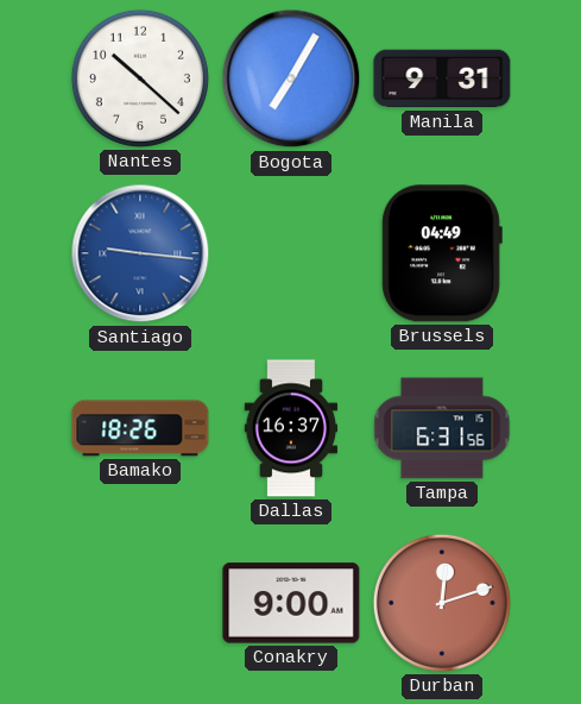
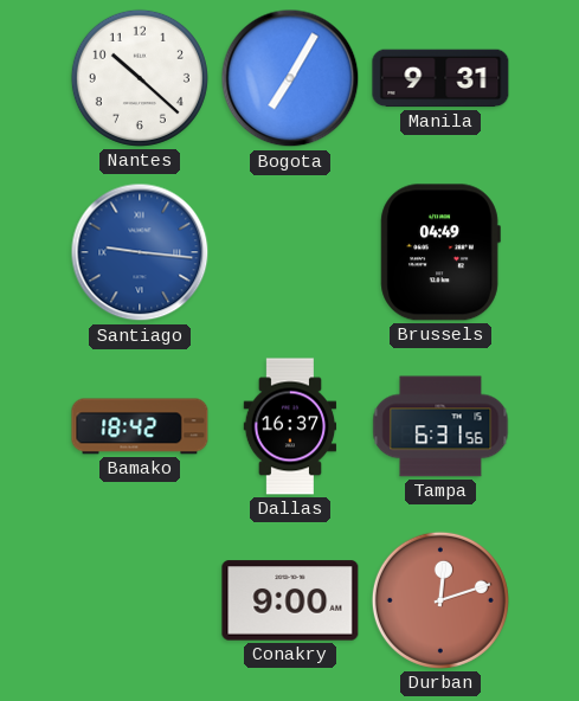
Bamako: 18:26 -> 18:42 (140, 426)
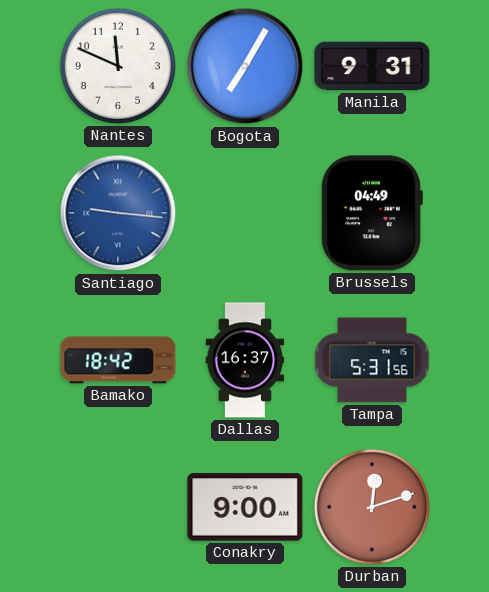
Nantes: 10:22 -> 11:49 (118, 66)
Tampa: 6:31 -> 5:31 (372, 360)
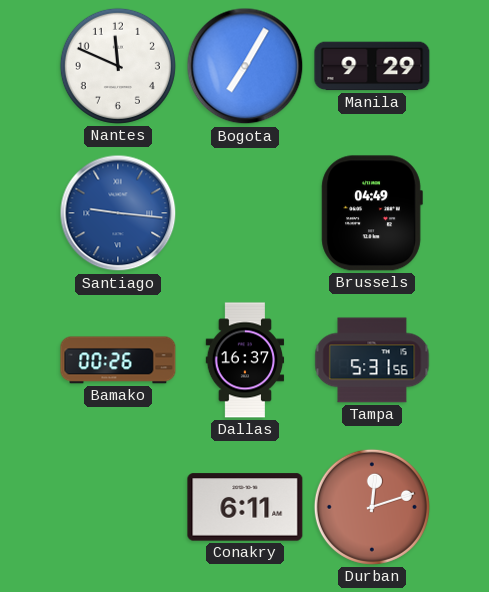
Manila: 9:31 -> 9:29 (372, 66)
Bamako: 18:42 -> 00:26 (118, 360)
Conakry: 9:00 -> 6:11 (245, 507)
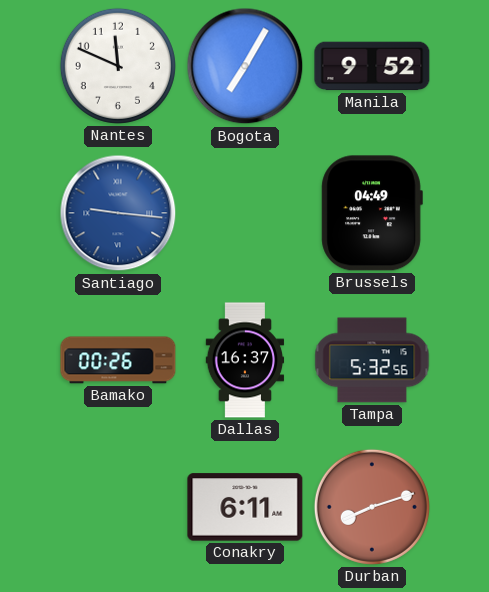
Manila: 9:29 -> 9:52 (372, 66)
Tampa: 5:31 -> 5:32 (372, 360)
Durban: 12:12 -> 8:12 (372, 507)
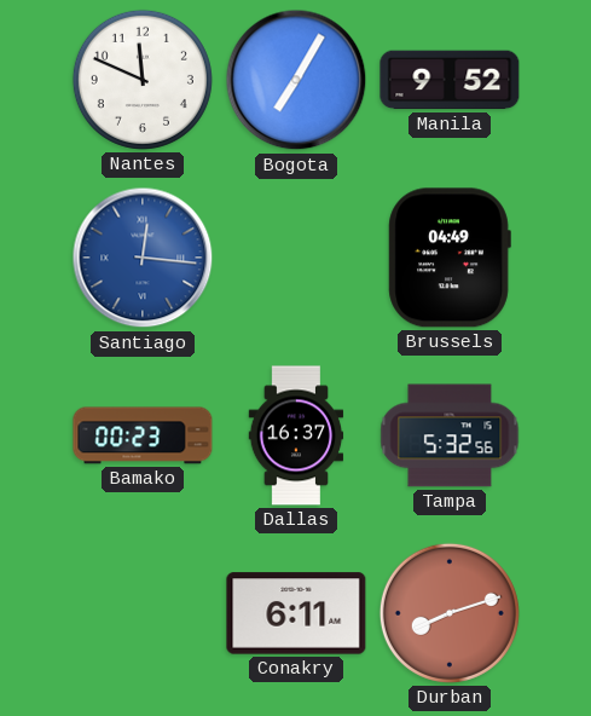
Santiago: 9:16 -> 12:16 (143, 258)
Bamako: 00:26 -> 00:23 (143, 435)
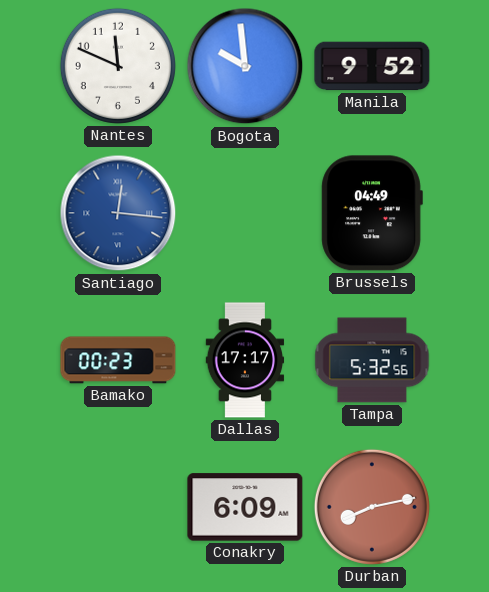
Bogota: 7:05 -> 9:59 (245, 66)
Dallas: 16:37 -> 17:17 (245, 360)
Conakry: 6:11 -> 6:09 (245, 507)
Durban: 8:12 -> 8:13 (372, 507)
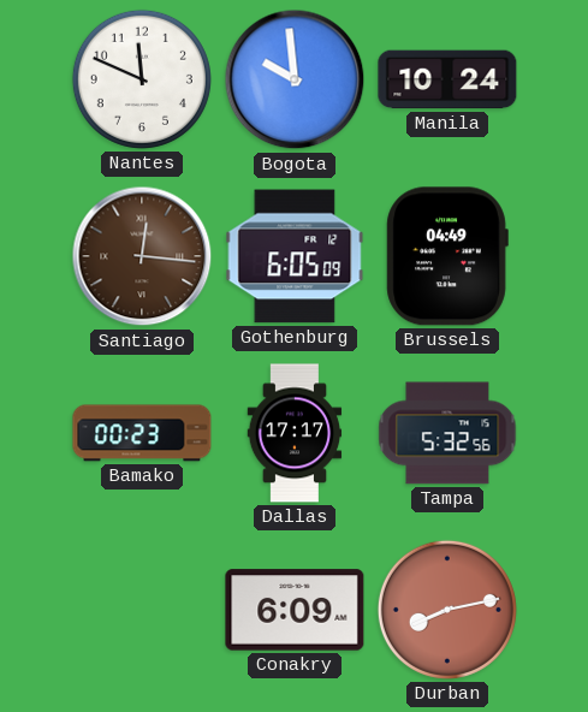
Manila: 9:52 -> 10:24 (447, 79)
Santiago dial: blue -> brown (142, 256)
Gothenburg: none -> 6:05 (295, 256)
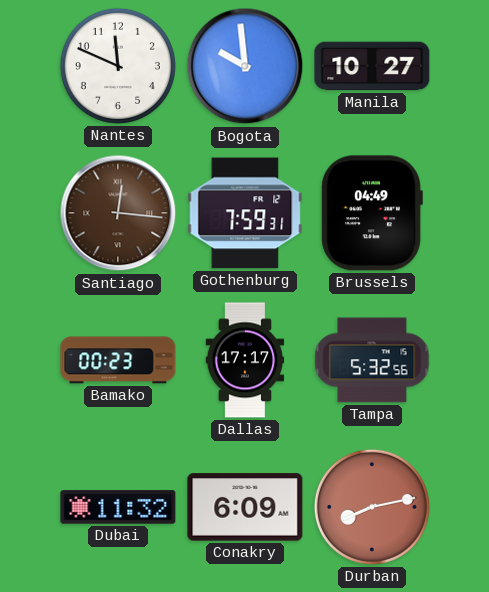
Manila: 10:24 -> 10:27 (372, 66)
Gothenburg: 6:05 -> 7:59 (245, 213)
Dubai: none -> 11:32 (118, 507)
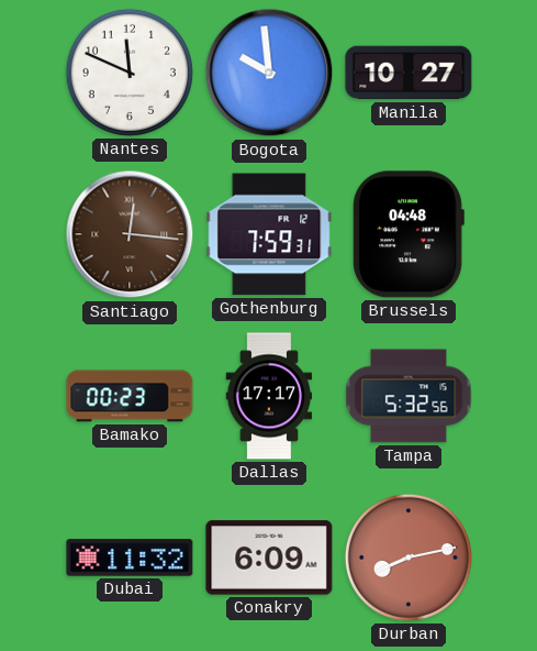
Brussels: 04:49 -> 04:48 (409, 234)
